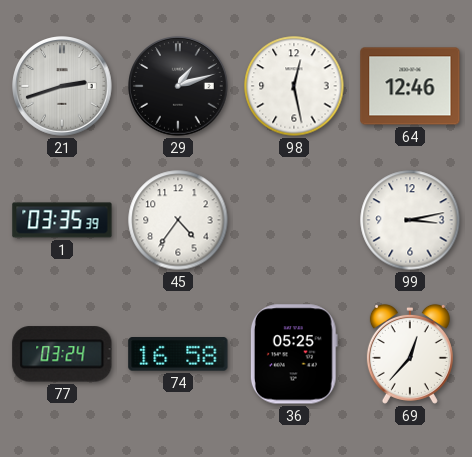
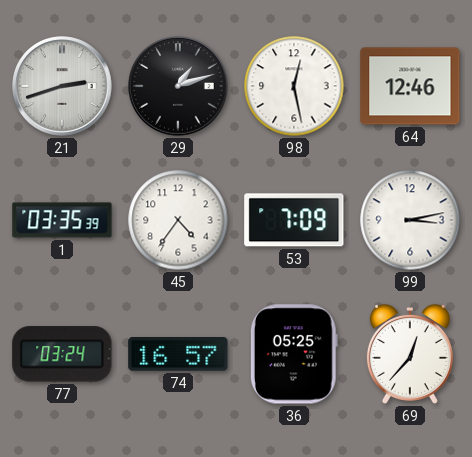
53: none -> 7:09 (294, 220)
74: 16:58 -> 16:57 (178, 355)
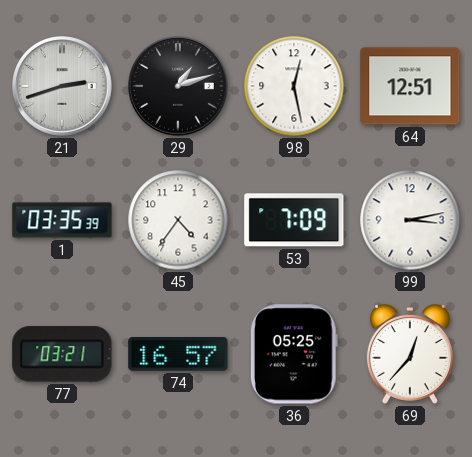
64: 12:46 -> 12:51 (410, 86)
77: 03:24 -> 03:21 (62, 354)
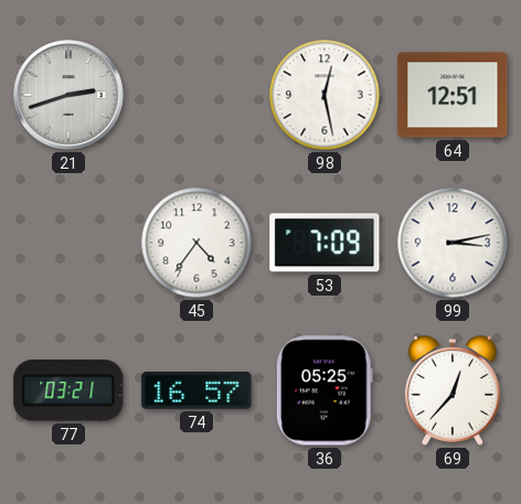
29: 1:12 -> none (178, 86)
1: 03:35 -> none (62, 220)
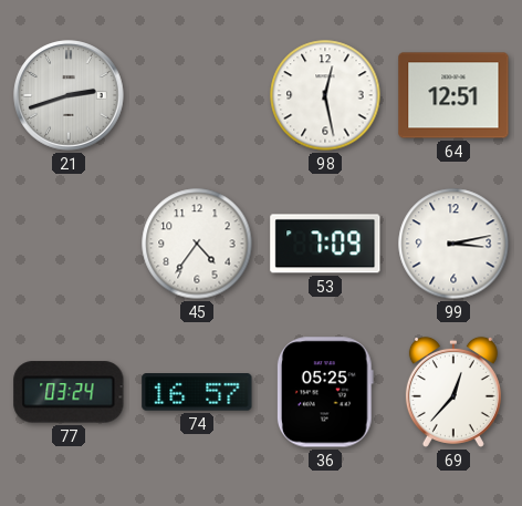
77: 03:21 -> 03:24 (69, 392)
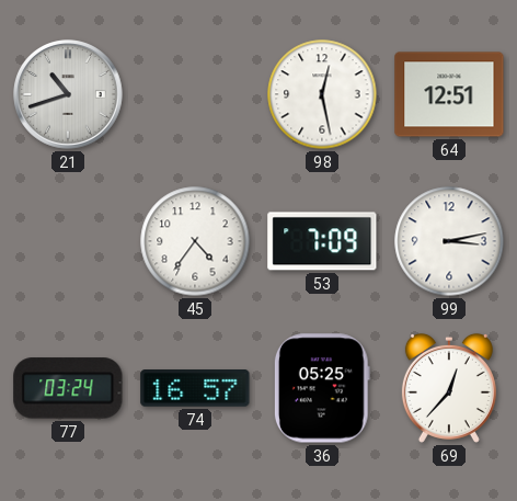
21: 2:42 -> 10:42 (68, 94)
